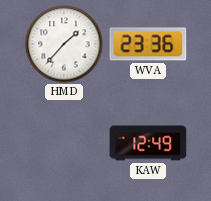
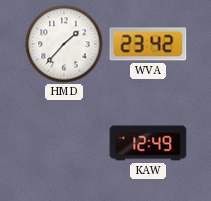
WVA: 23:36 -> 23:42 (148, 44)
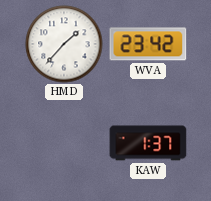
KAW: 12:49 -> 1:37 (148, 143)
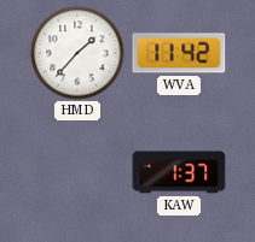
WVA: 23:42 -> 11:42 (179, 53)
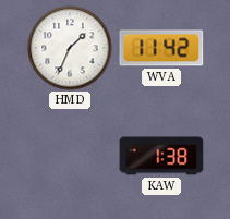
HMD: 1:37 -> 1:34 (70, 48)
KAW: 1:37 -> 1:38 (161, 156)
